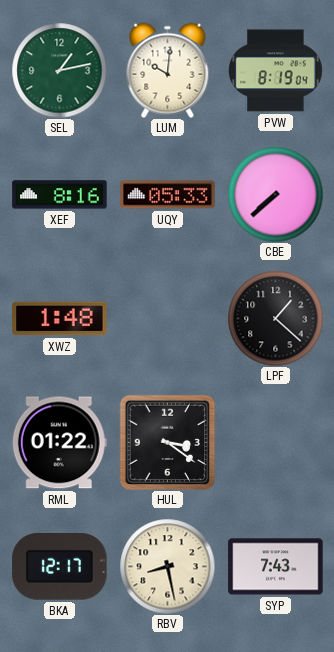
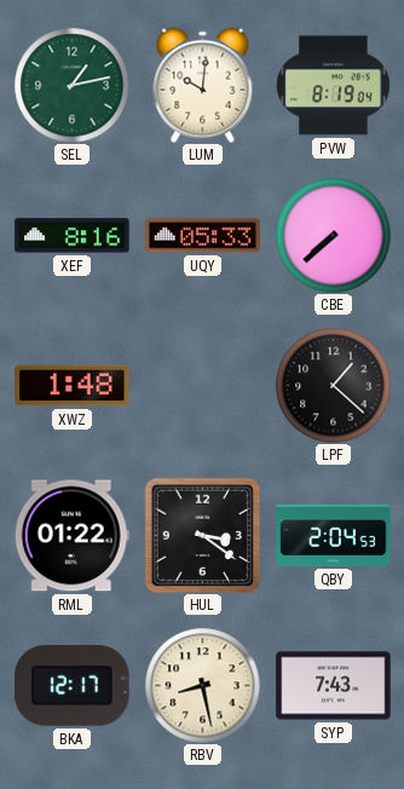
QBY: none -> 2:04 (334, 535)
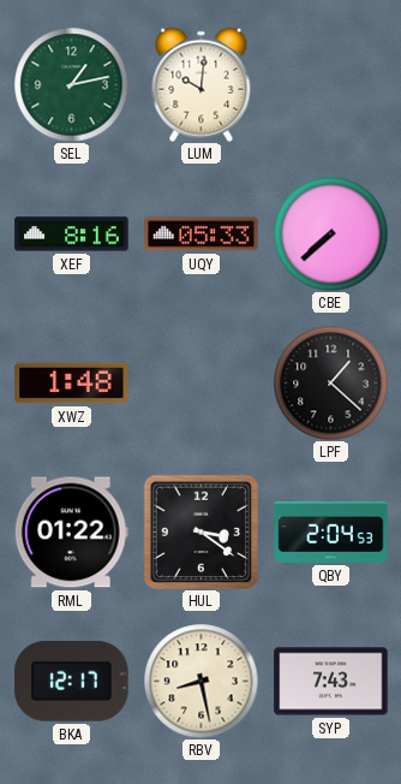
PVW: 8:19 -> none (334, 86)
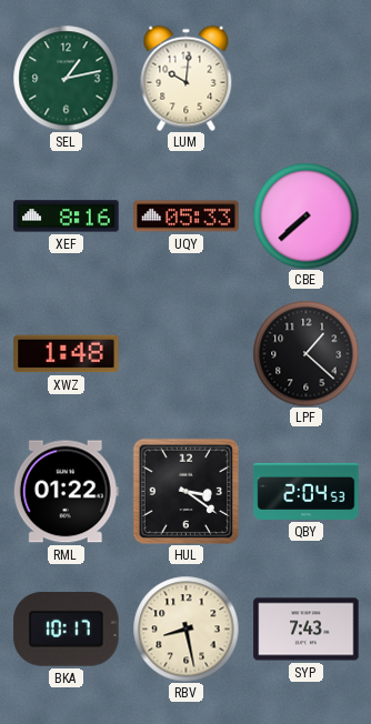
BKA: 12:17 -> 10:17 (67, 630)
